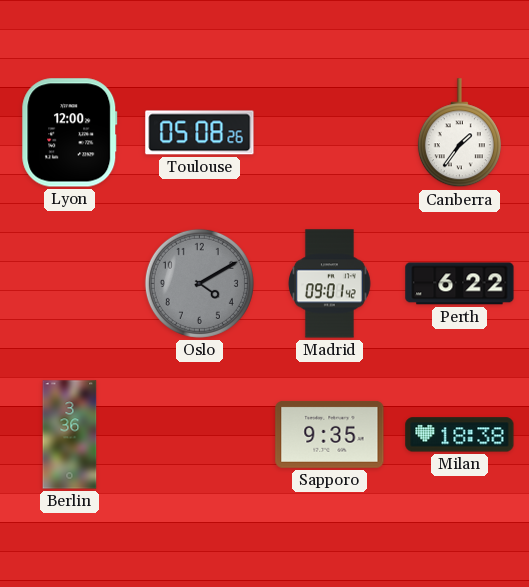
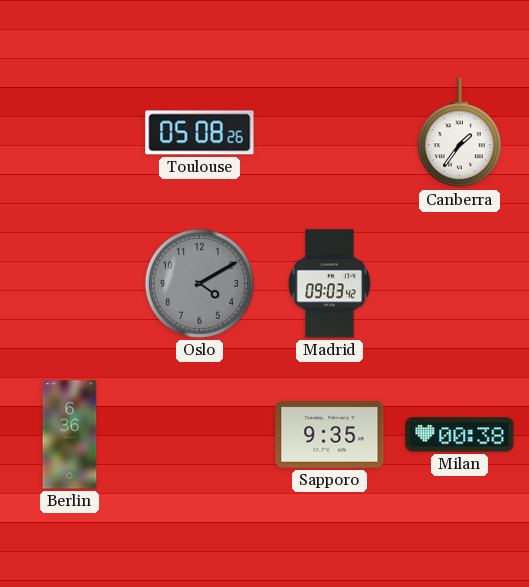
Lyon: 12:00 -> none (70, 133)
Madrid: 09:01 -> 09:03 (329, 284)
Perth: 6:22 -> none (460, 284)
Berlin: 3:36 -> 6:36 (70, 435)
Milan: 18:38 -> 00:38 (460, 435)
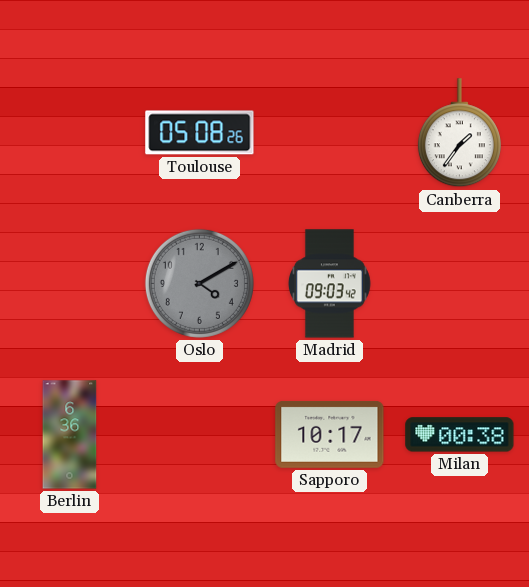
Sapporo: 9:35 -> 10:17 (330, 434)
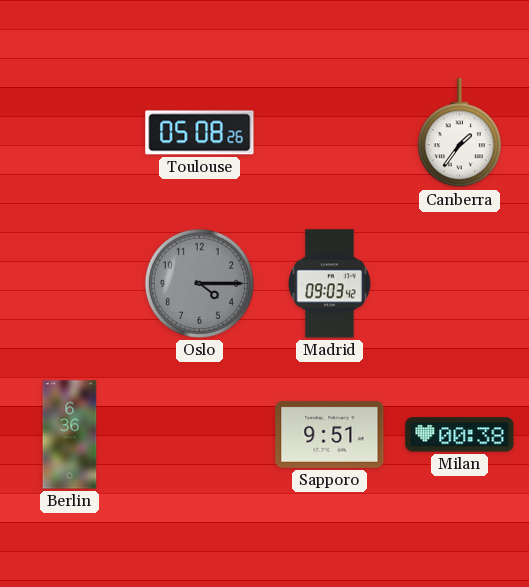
Oslo: 4:10 -> 4:15 (199, 283)
Sapporo: 10:17 -> 9:51 (330, 434)
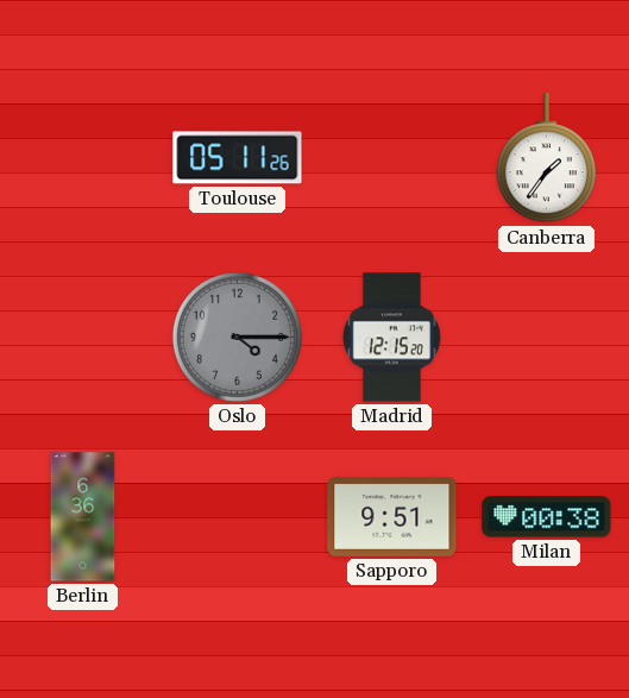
Toulouse: 05:08 -> 05:11 (238, 158)
Madrid: 09:03 -> 12:15 (391, 338)
